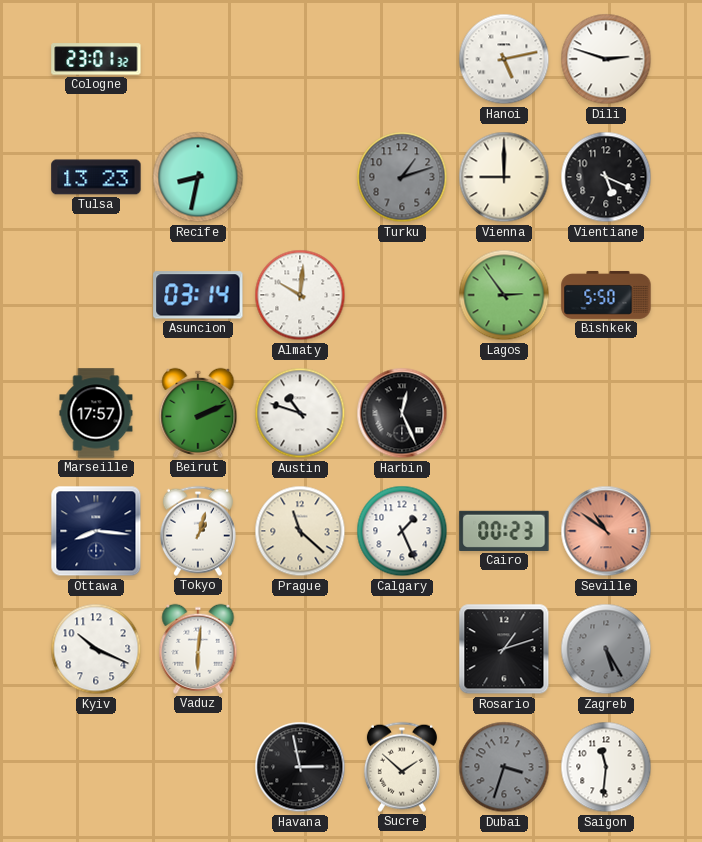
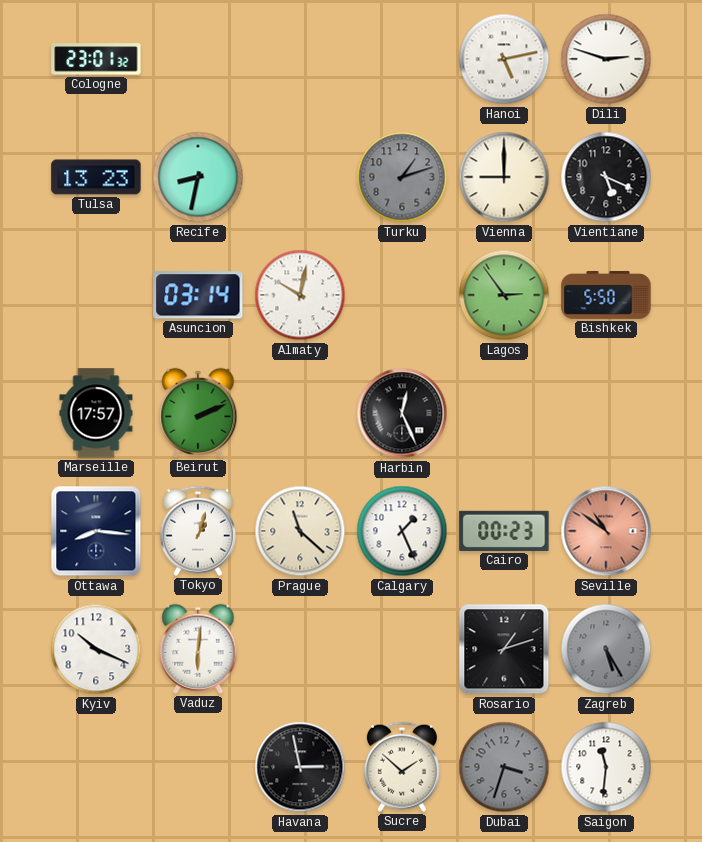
Almaty: 10:01 -> 10:02 (300, 295)
Austin: 10:48 -> none (300, 413)
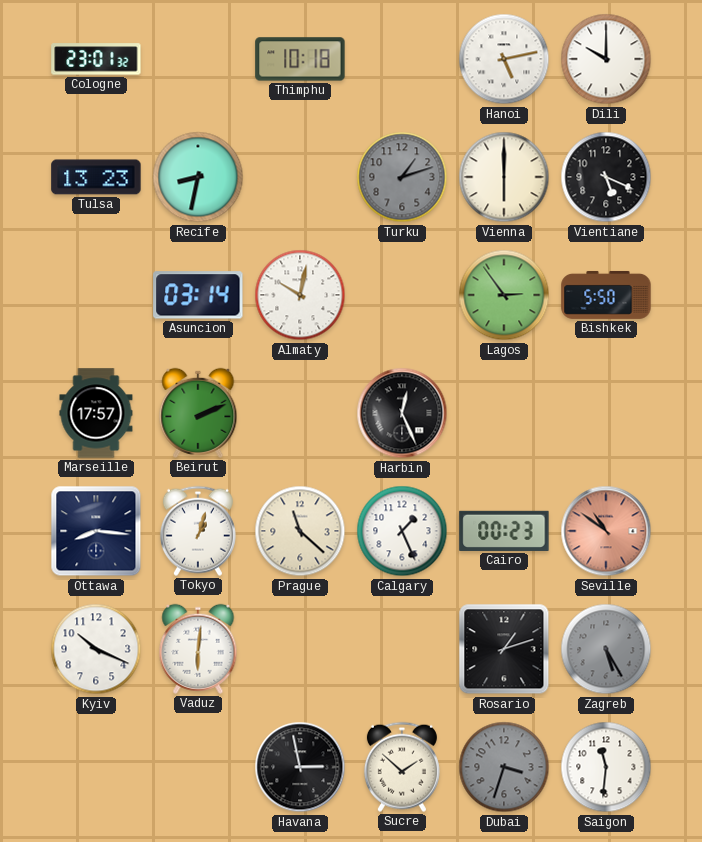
Thimphu: none -> 10:18 (300, 59)
Dili: 2:48 -> 10:00 (606, 59)
Vienna: 9:00 -> 6:00 (504, 177)
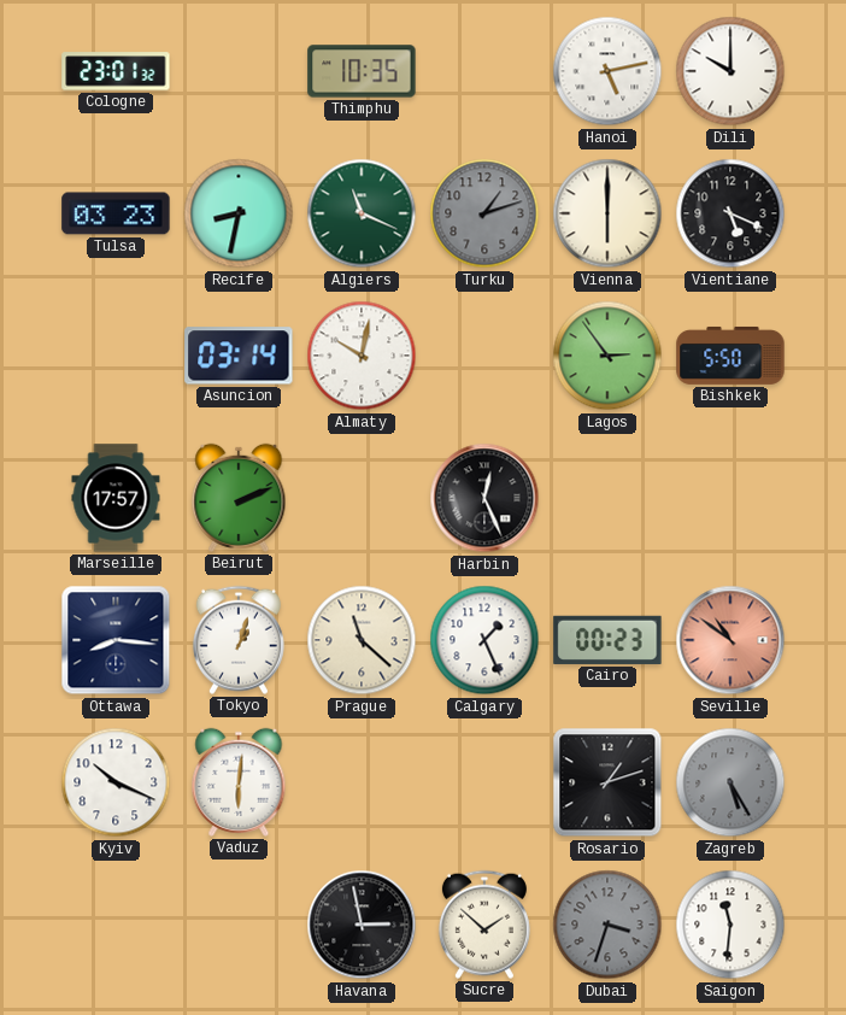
Thimphu: 10:18 -> 10:35 (362, 71)
Tulsa: 13:23 -> 03:23 (116, 213)
Algiers: none -> 11:19 (362, 213)
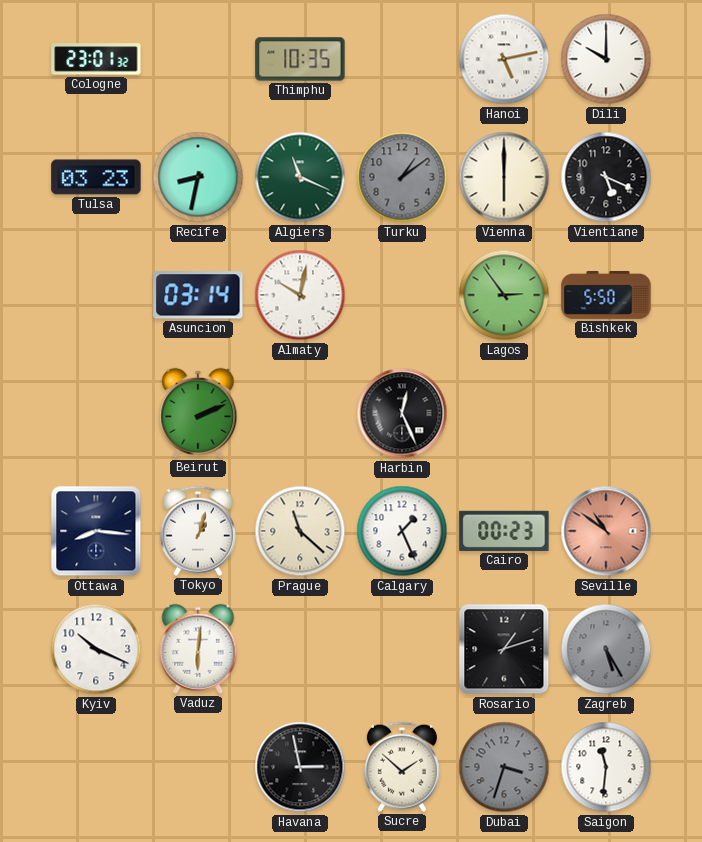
Turku: 1:12 -> 1:09 (402, 177)
Marseille: 17:57 -> none (116, 498)
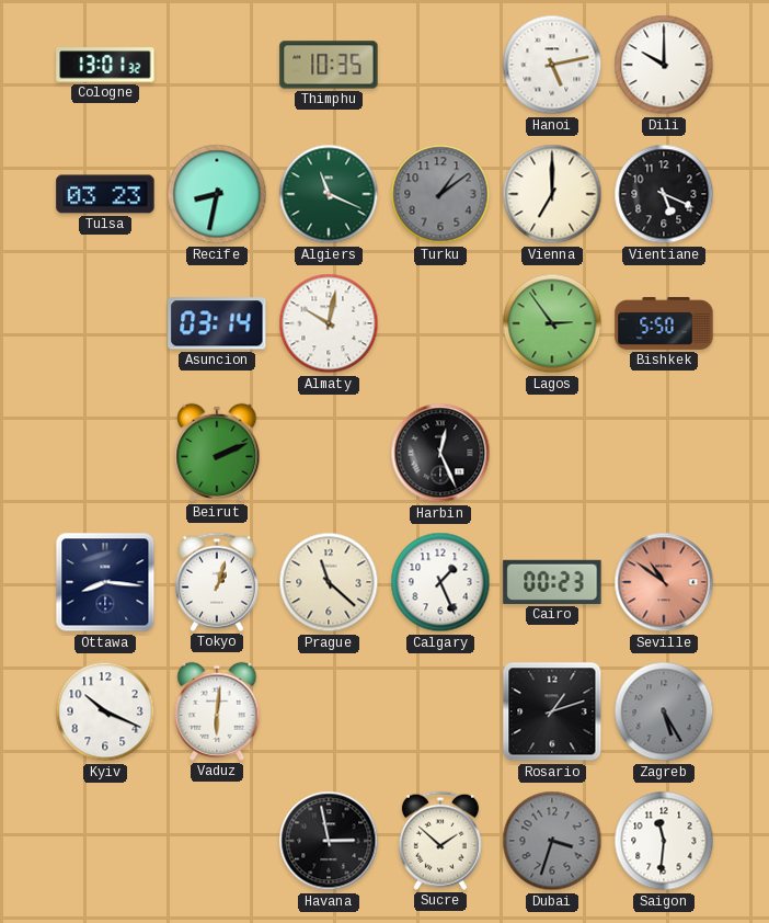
Cologne: 23:01 -> 13:01 (105, 65)
Vienna: 6:00 -> 7:00 (552, 194)
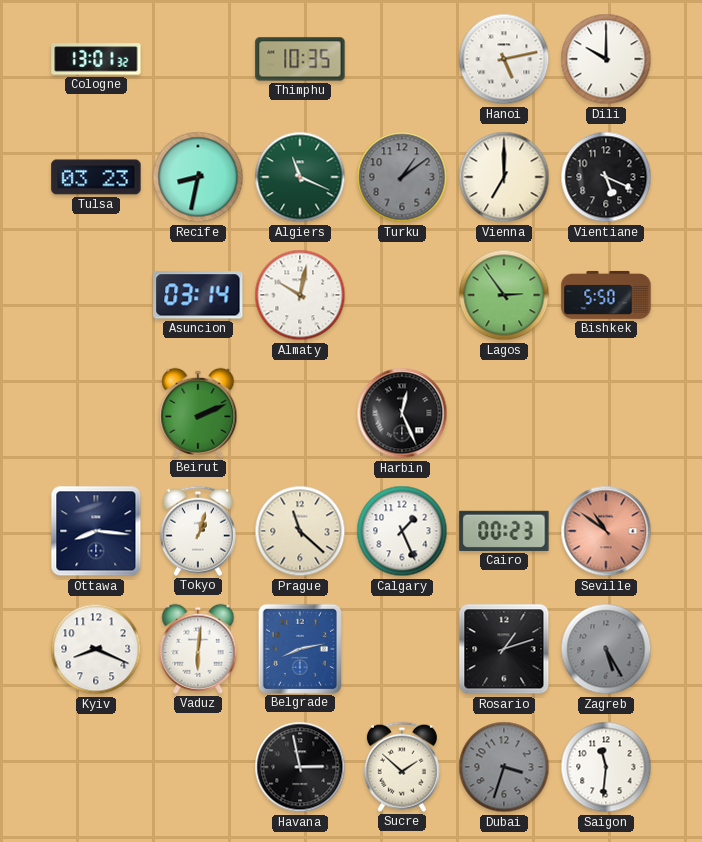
Kyiv: 10:19 -> 8:19 (96, 649)
Belgrade: none -> 8:13 (299, 648)
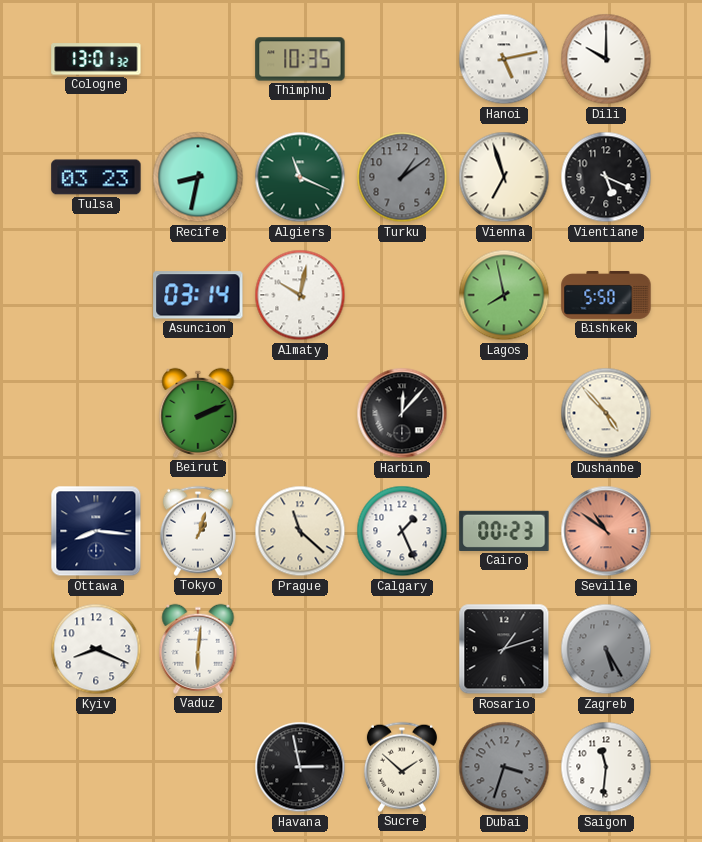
Vienna: 7:00 -> 6:57 (504, 177)
Lagos: 2:54 -> 7:58 (504, 295)
Harbin: 12:26 -> 12:07 (402, 413)
Dushanbe: none -> 4:53 (606, 413)
Belgrade: 8:13 -> none (299, 648)
